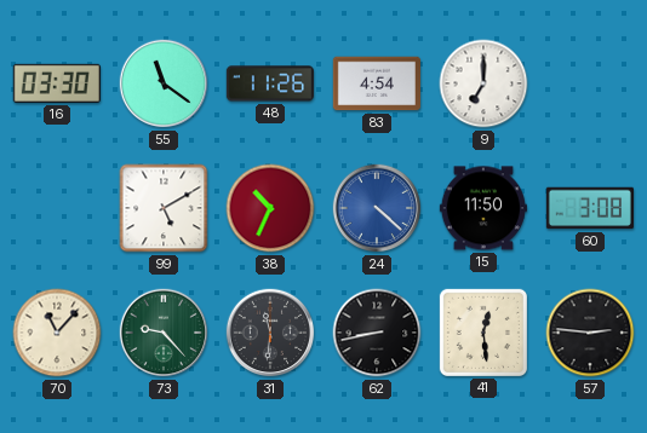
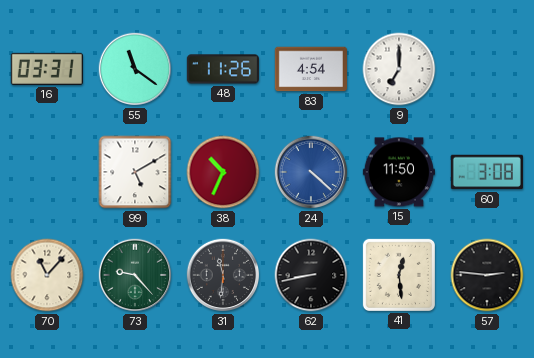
16: 03:30 -> 03:31 (47, 69)
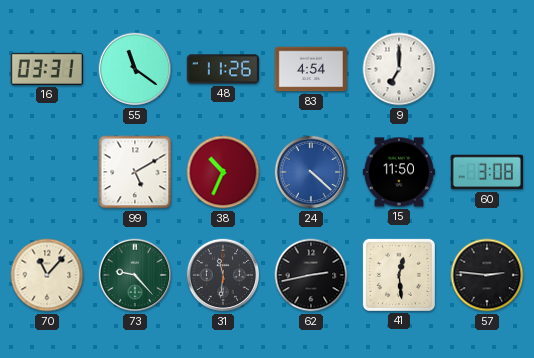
62: 8:43 -> 2:43 (311, 275)
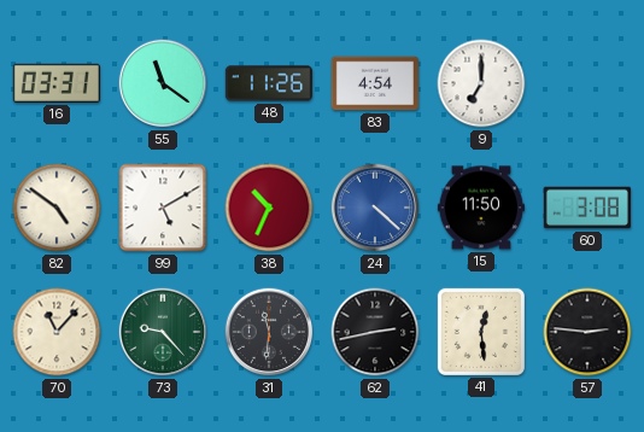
82: none -> 4:51 (57, 208)
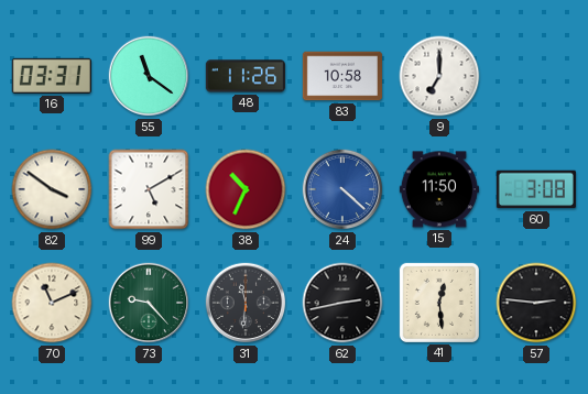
83: 4:54 -> 10:58 (342, 76)
82: 4:51 -> 3:51 (52, 189)
70: 11:07 -> 11:11 (52, 303)
